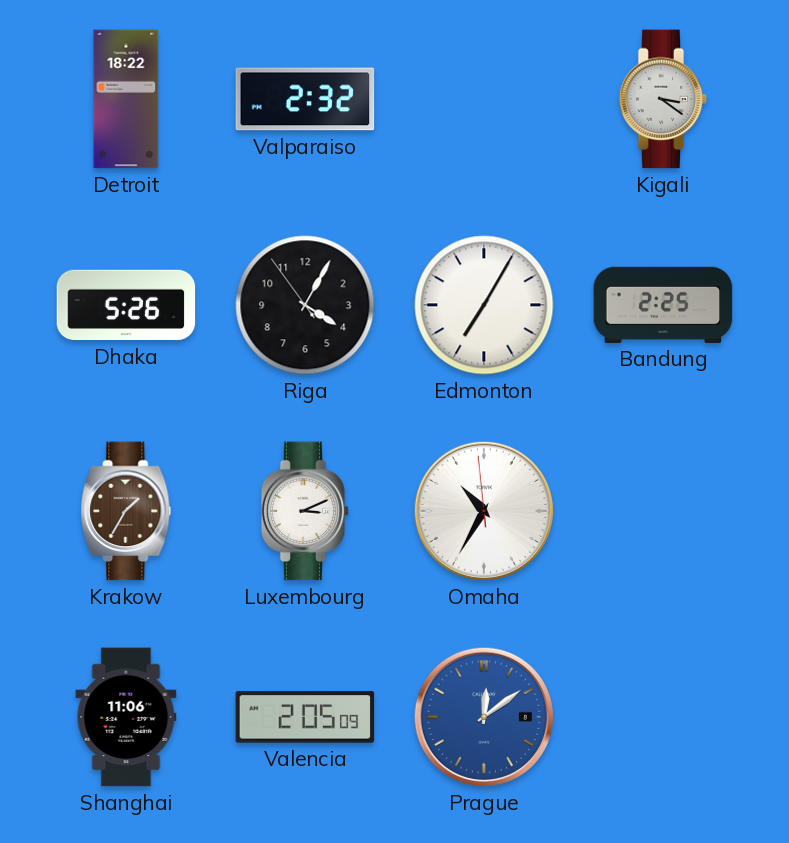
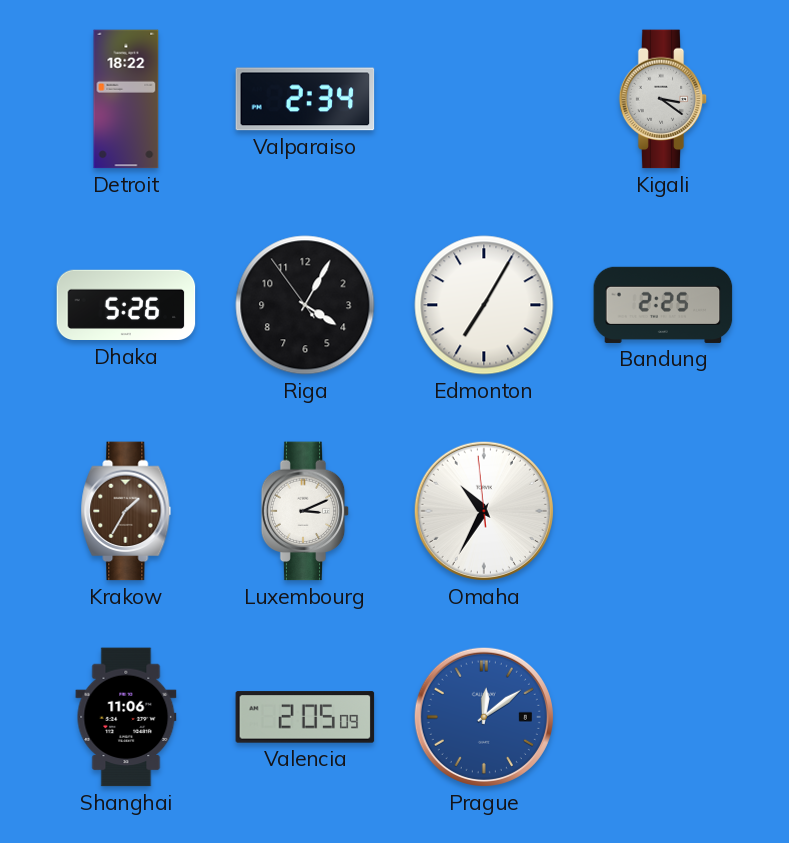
Valparaiso: 2:32 -> 2:34 (305, 99)
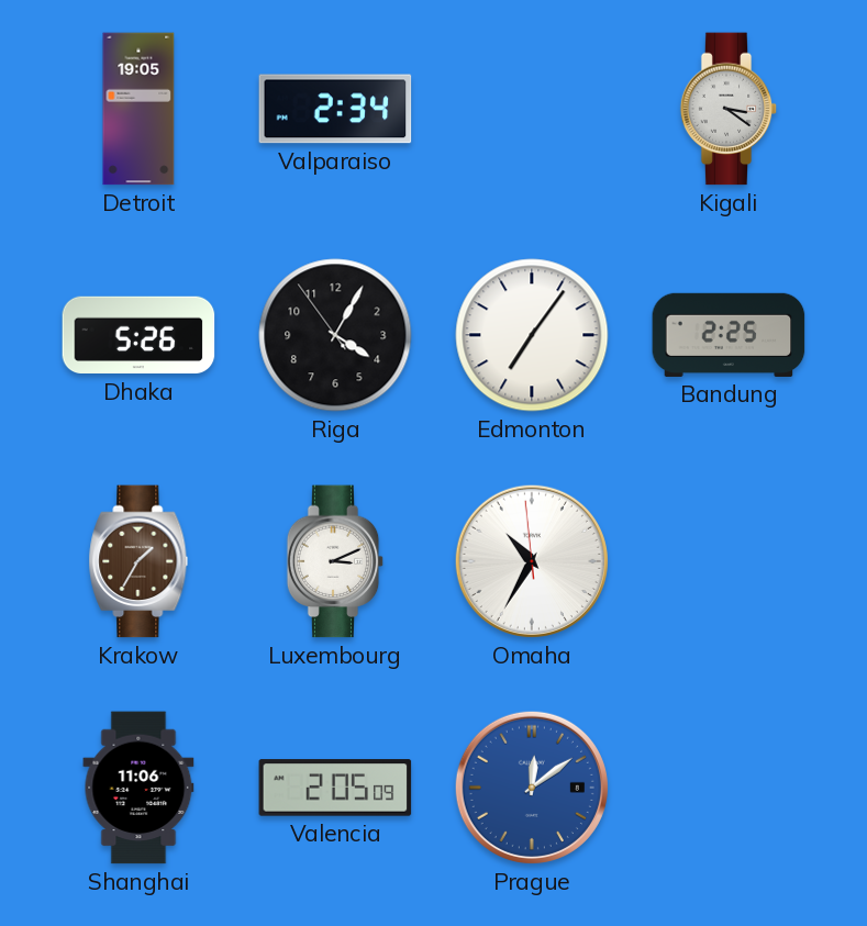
Detroit: 18:22 -> 19:05 (138, 109)
Edmonton: 7:05 -> 7:06 (532, 335)
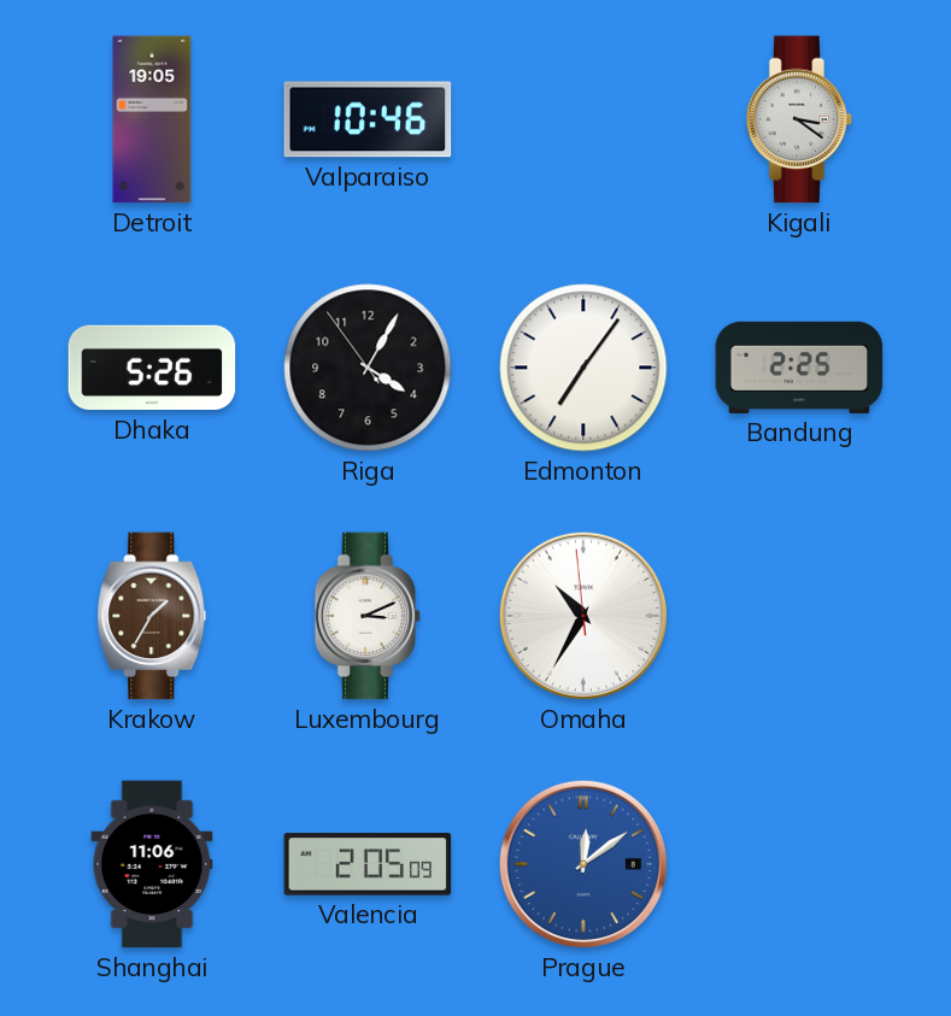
Valparaiso: 2:34 -> 10:46 (368, 119)
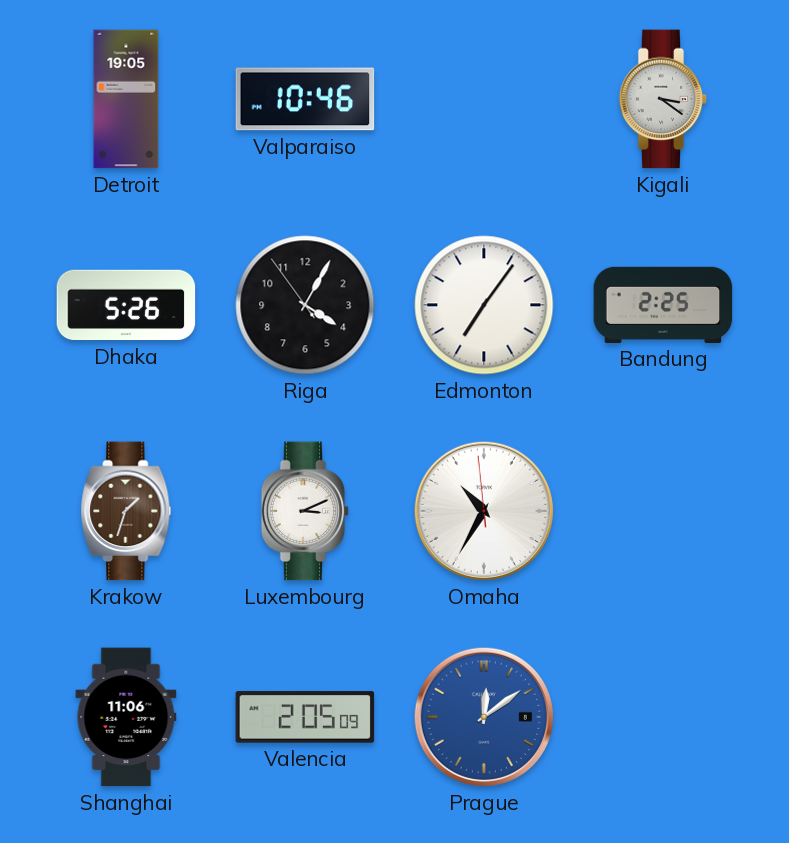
Krakow: 1:35 -> 1:33 (126, 511)
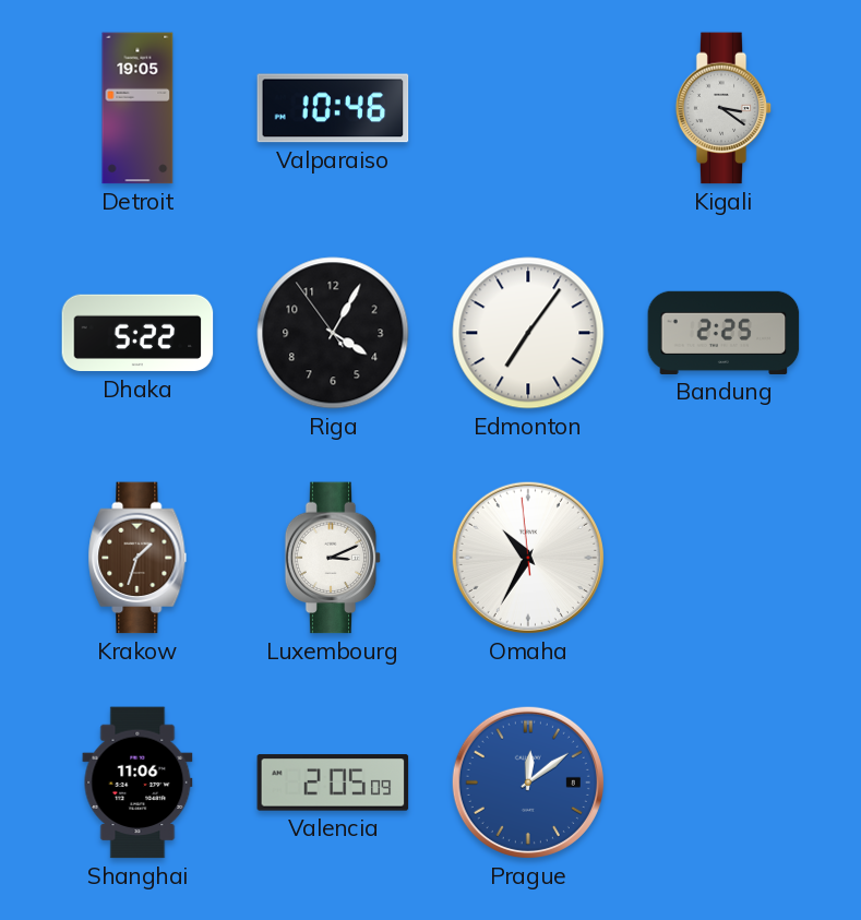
Dhaka: 5:26 -> 5:22 (137, 333)
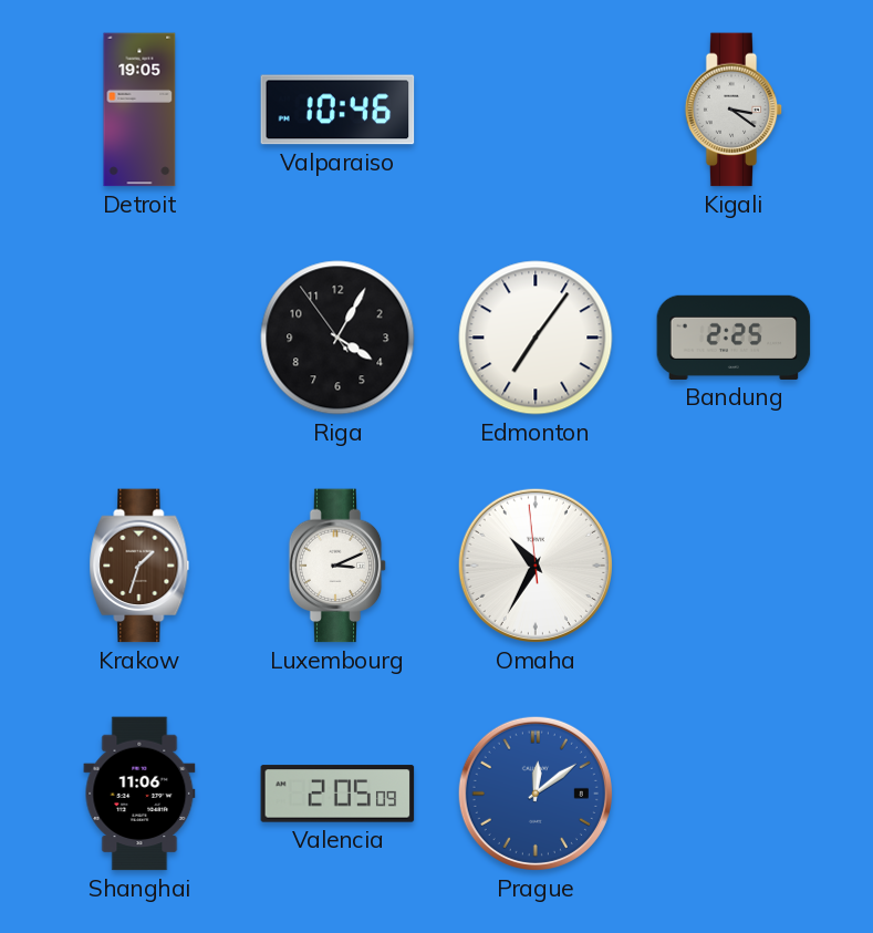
Dhaka: 5:22 -> none (137, 333)
